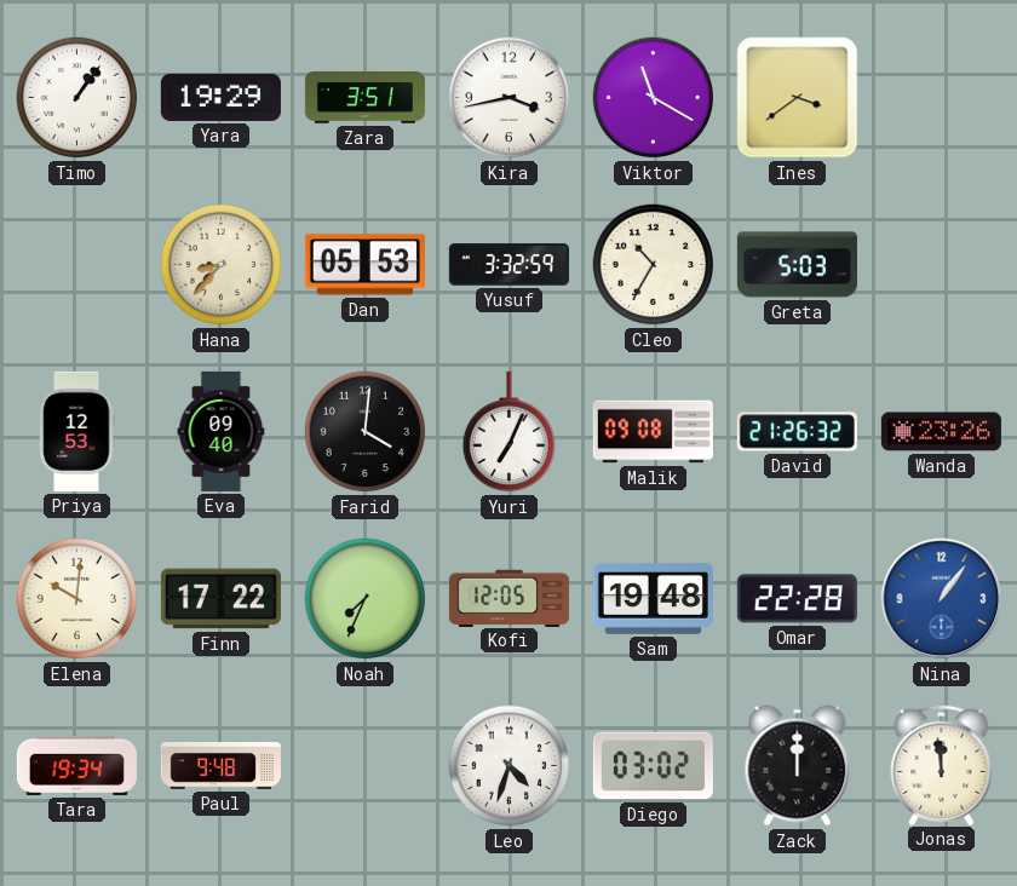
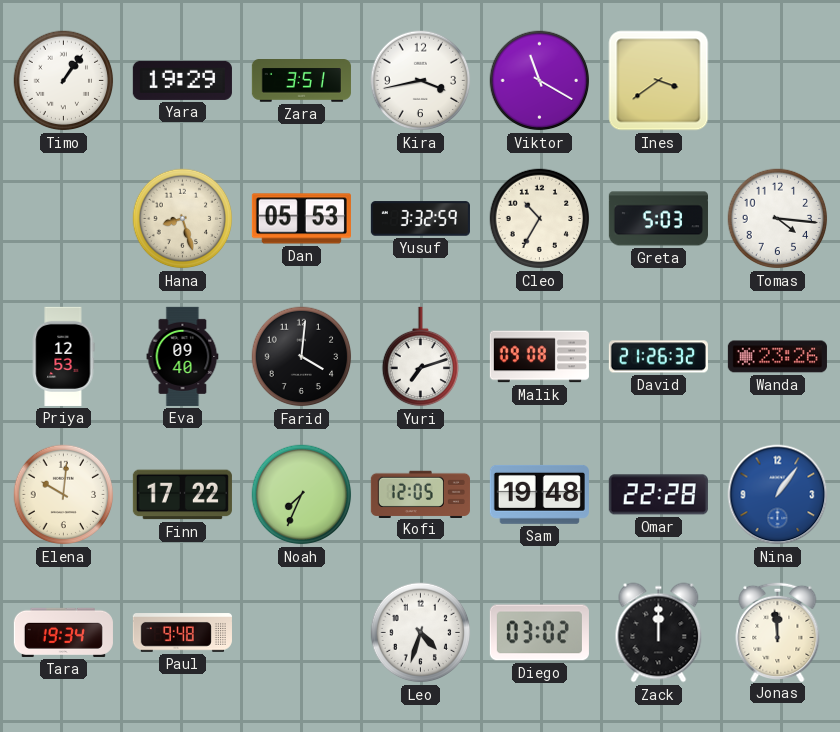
Hana: 8:37 -> 8:27 (183, 219)
Tomas: none -> 4:16 (778, 219)
Yuri: 7:04 -> 7:12 (420, 357)
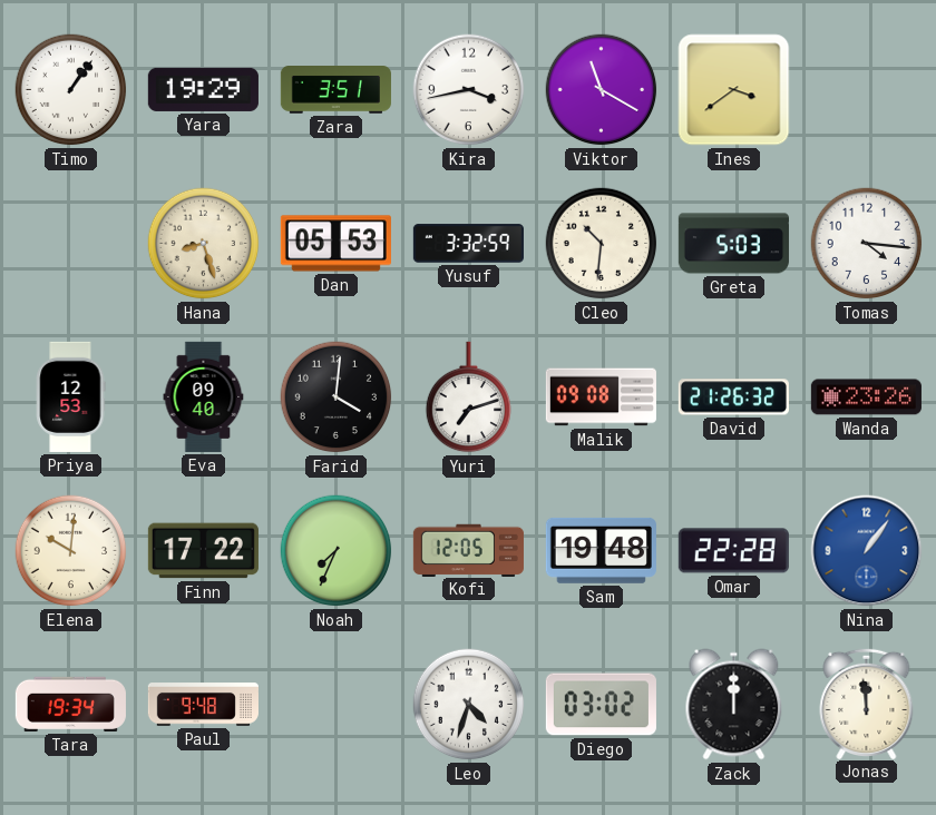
Cleo: 10:35 -> 10:31 (602, 244)
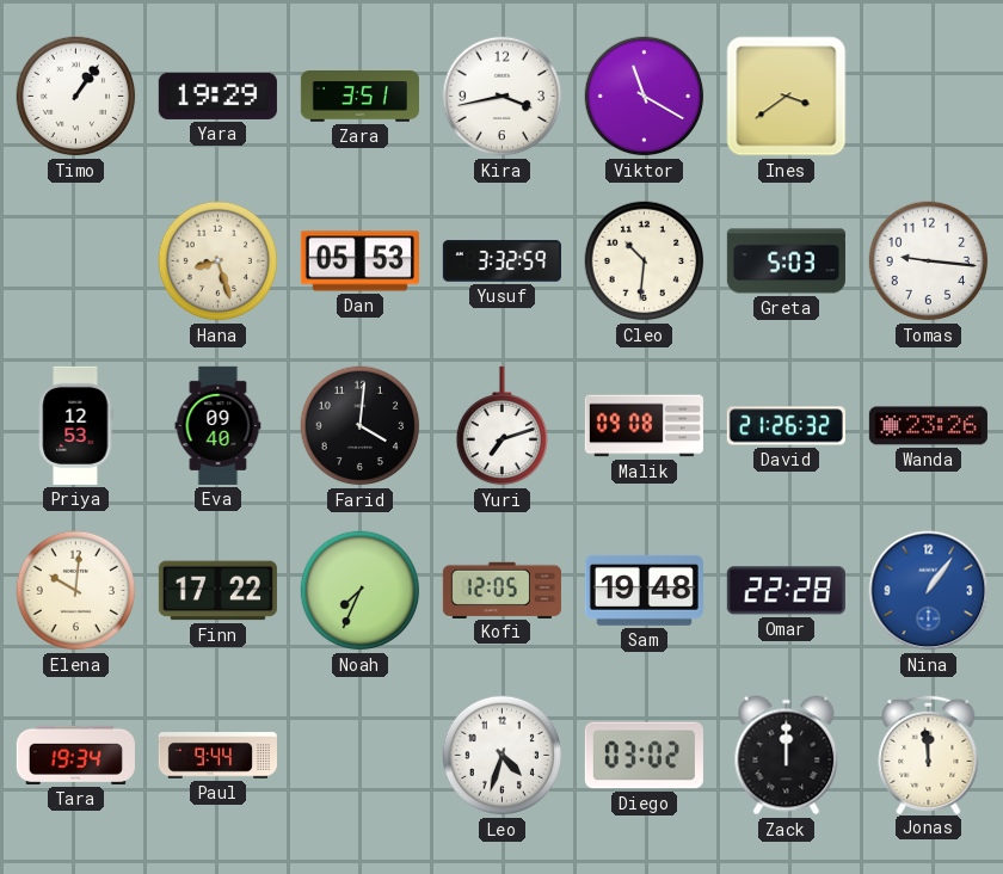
Tomas: 4:16 -> 9:16 (929, 261)
Paul: 9:48 -> 9:44 (217, 756)
